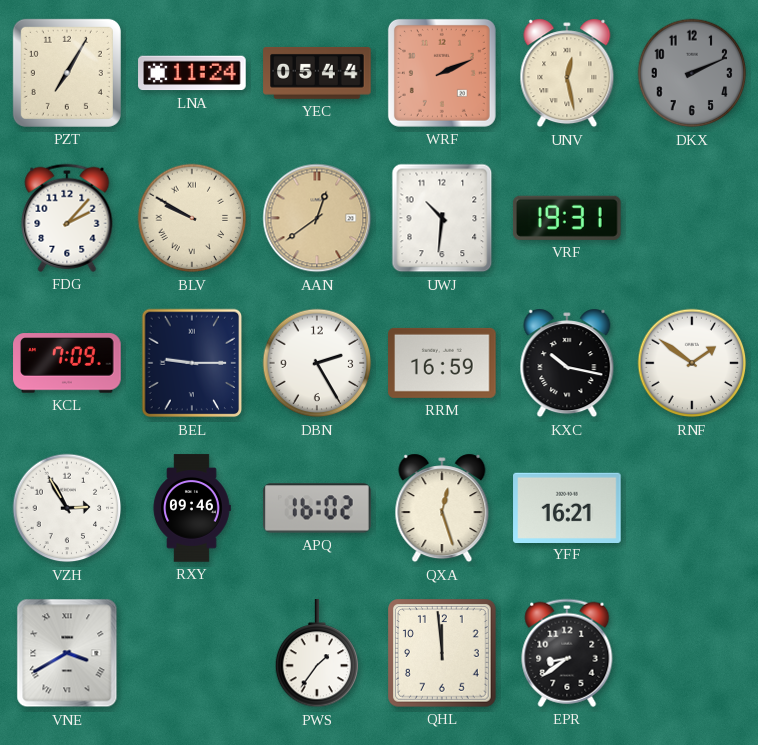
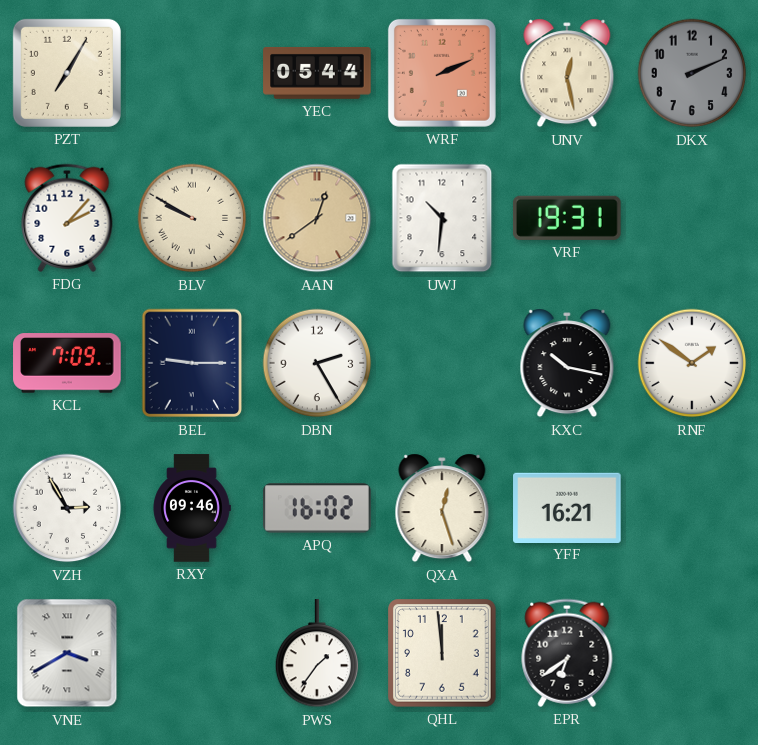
LNA: 11:24 -> none (192, 73)
RRM: 16:59 -> none (442, 363)
EPR: 8:39 -> 6:39 (567, 653)
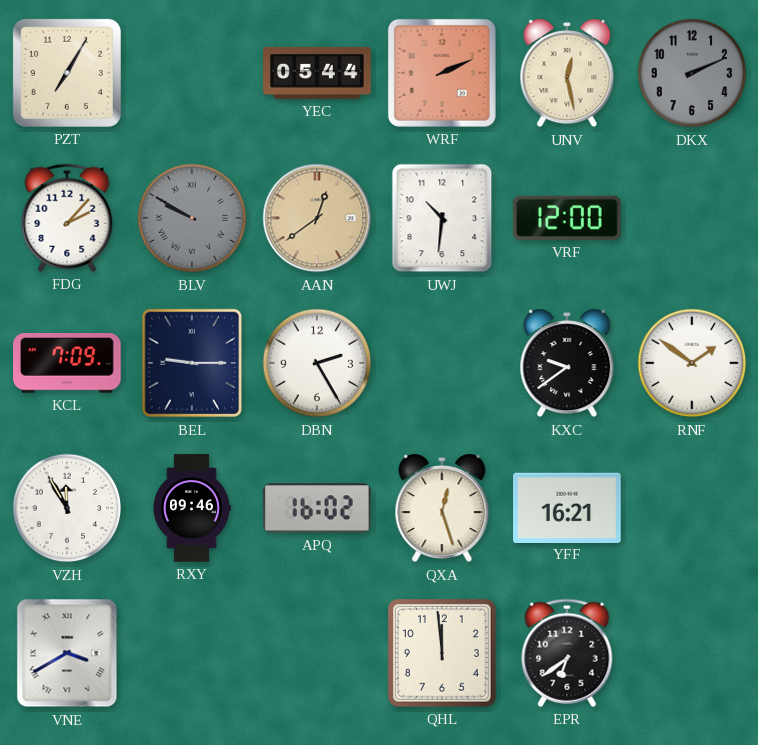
BLV dial: cream -> grey (192, 218)
VRF: 19:31 -> 12:00 (567, 218)
KXC: 10:17 -> 9:39 (567, 363)
VZH: 2:55 -> 11:55 (67, 508)
PWS: 1:36 -> none (317, 654)
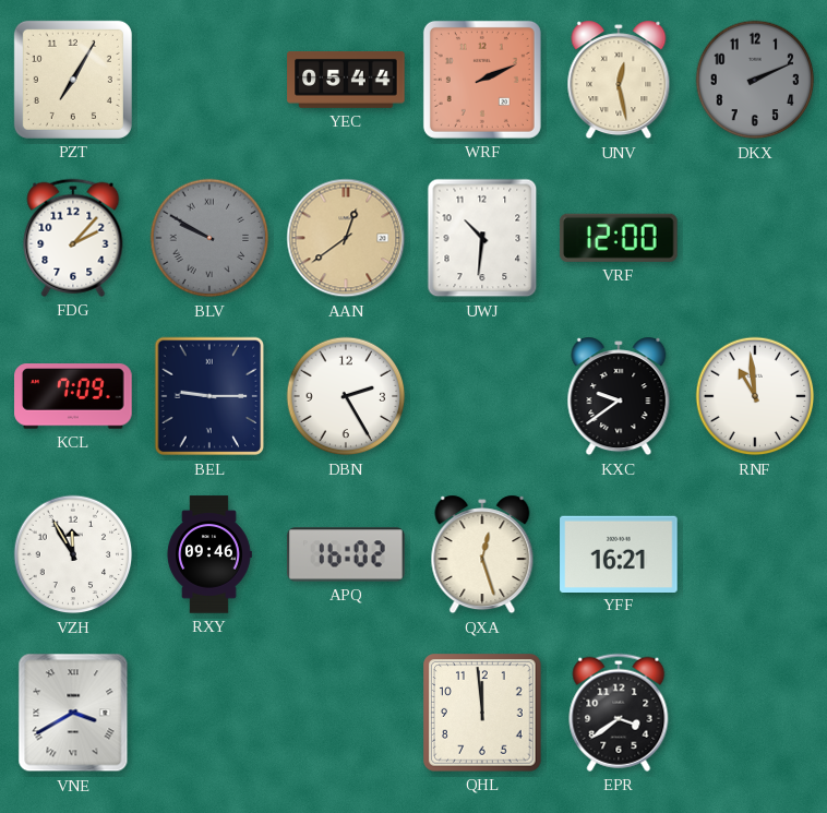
RNF: 1:51 -> 10:59 (755, 396)
EPR: 6:39 -> 3:39 (619, 713)
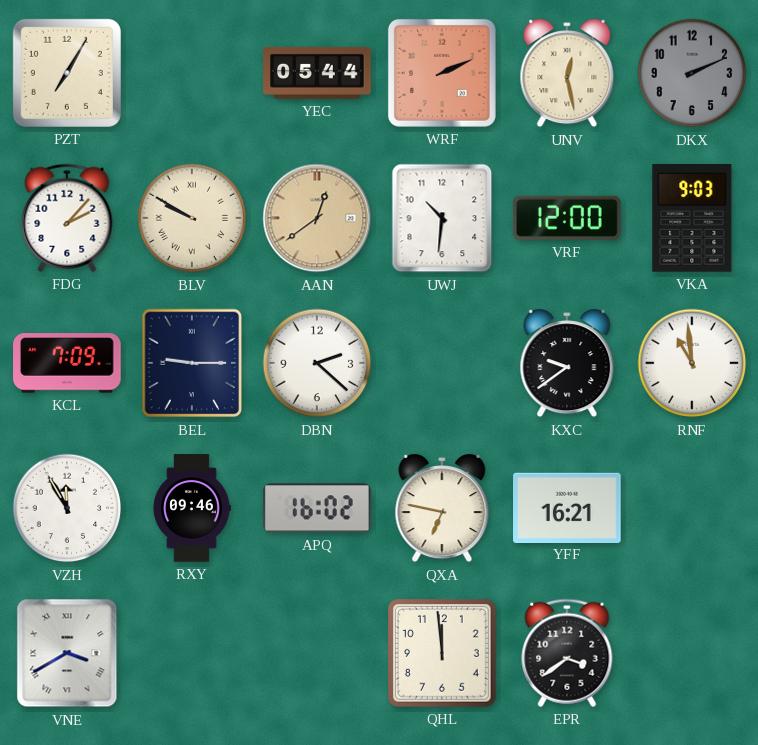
BLV dial: grey -> cream (192, 218)
VKA: none -> 9:03 (692, 219)
DBN: 2:25 -> 2:22 (317, 363)
QXA: 12:27 -> 6:47 (442, 508)
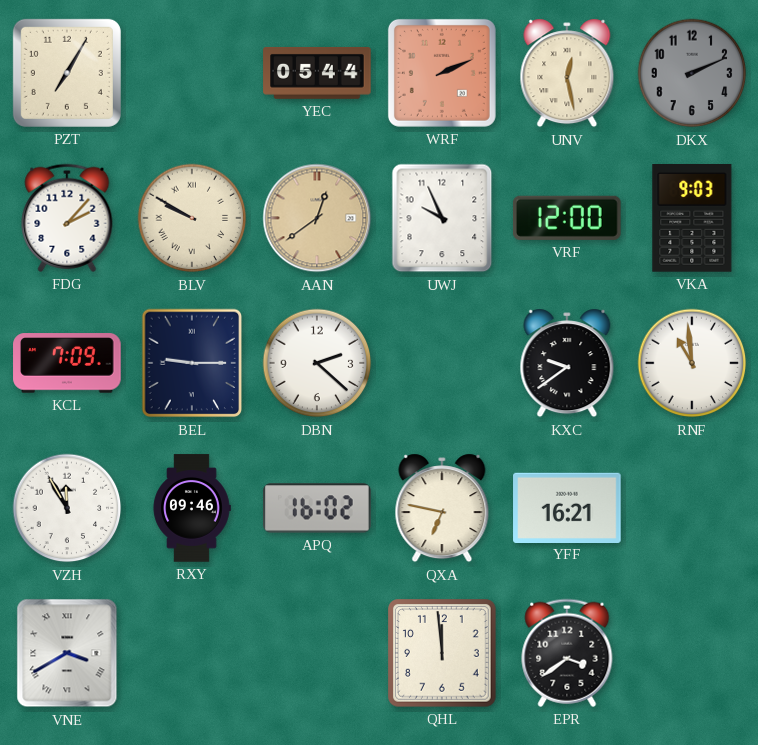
UWJ: 10:31 -> 9:56 (442, 218)
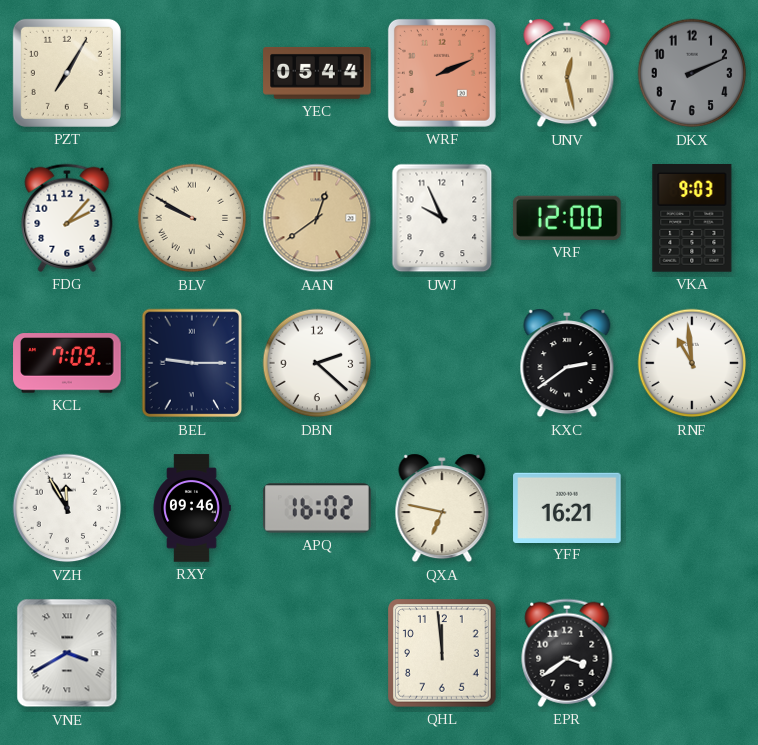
KXC: 9:39 -> 2:39 (567, 363)
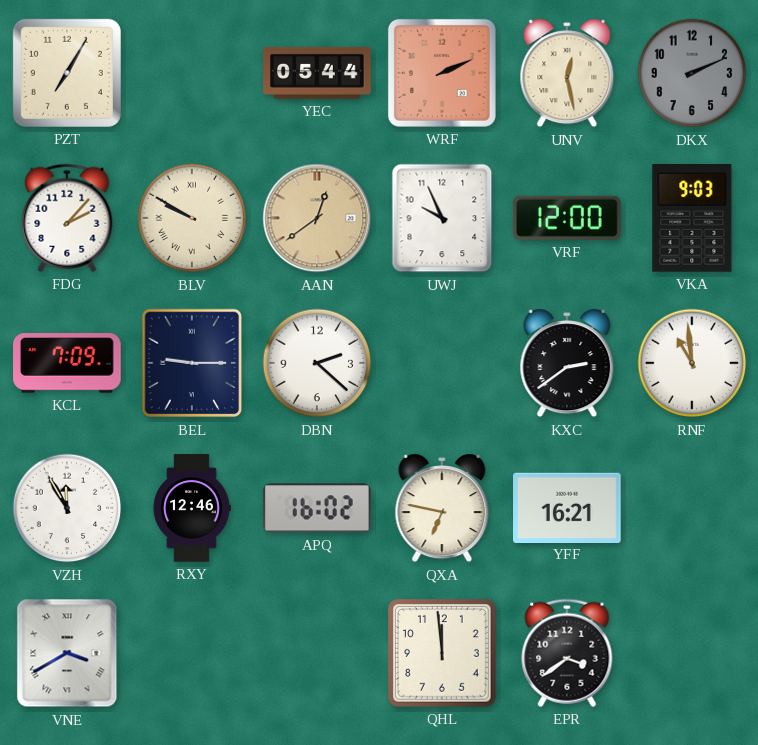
RXY: 09:46 -> 12:46 (192, 508)
